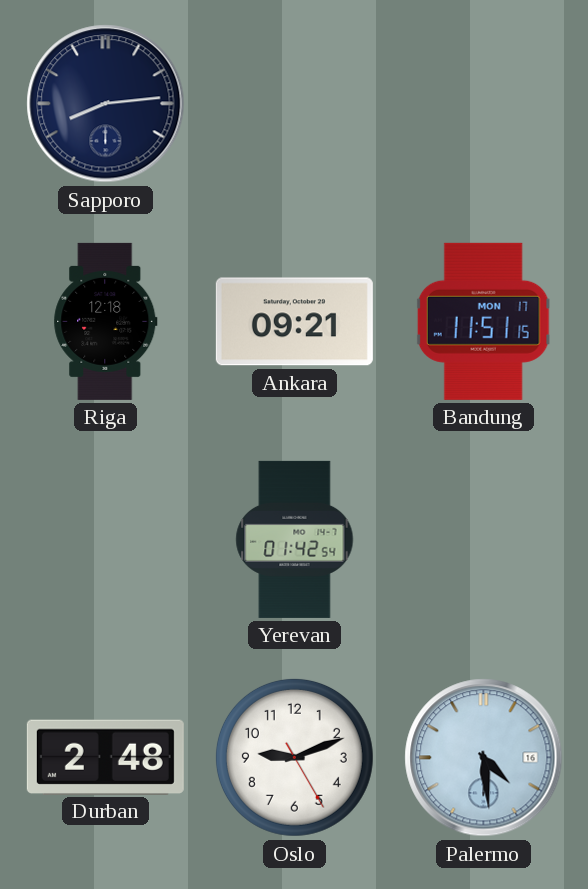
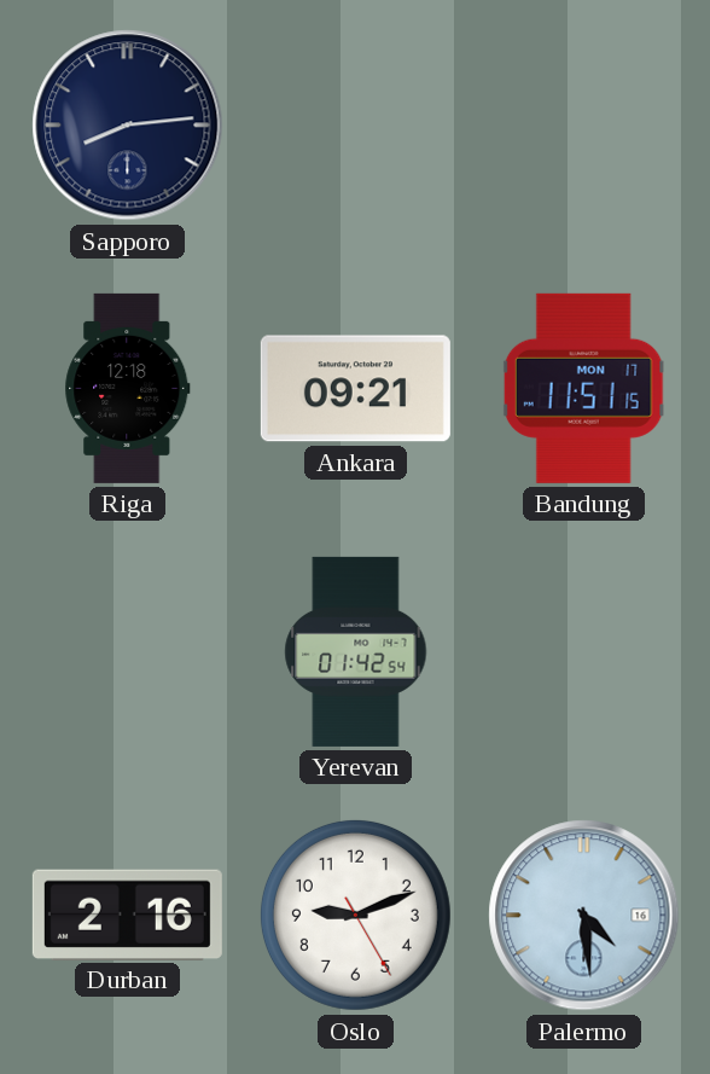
Durban: 2:48 -> 2:16 (127, 915)
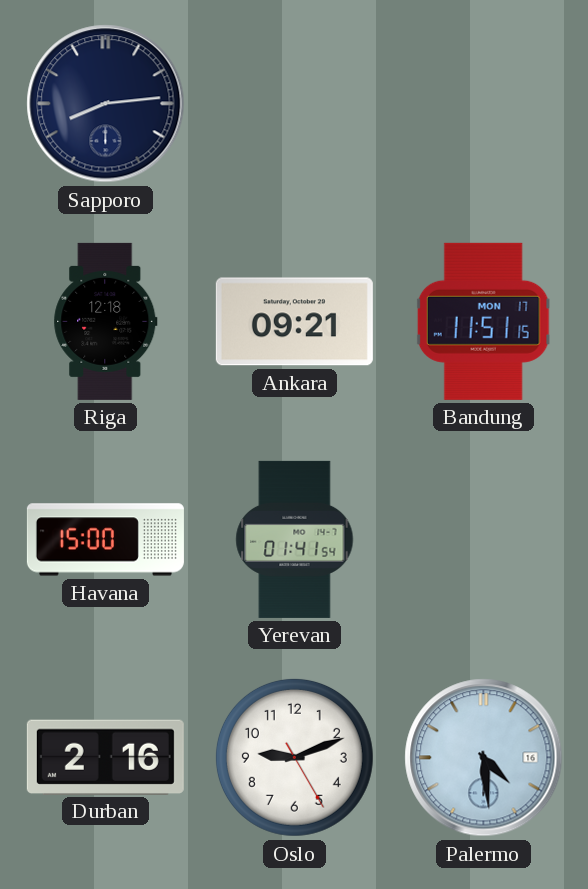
Havana: none -> 15:00 (105, 540)
Yerevan: 01:42 -> 01:41 (295, 539)
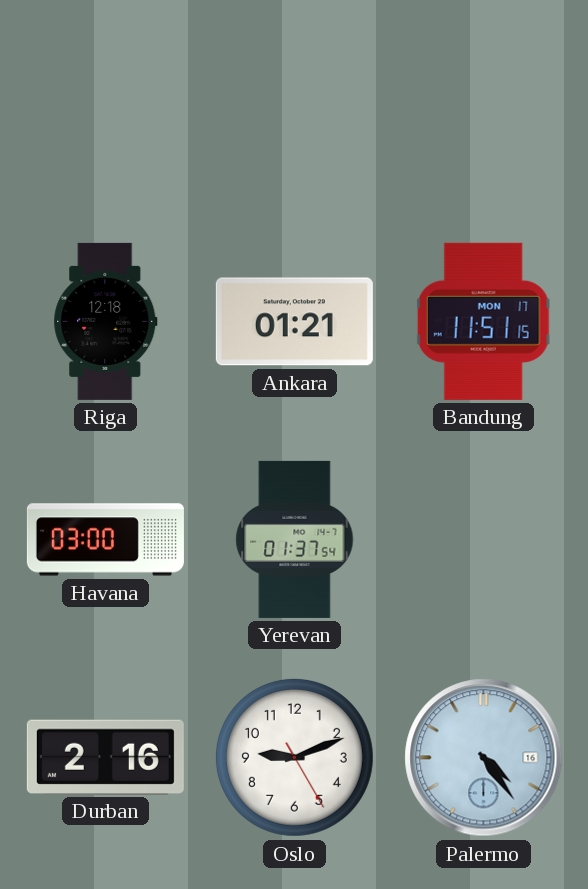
Sapporo: 8:14 -> none (106, 104)
Ankara: 09:21 -> 01:21 (294, 322)
Havana: 15:00 -> 03:00 (105, 540)
Yerevan: 01:41 -> 01:37 (295, 539)
Palermo: 4:29 -> 4:24 (484, 758)
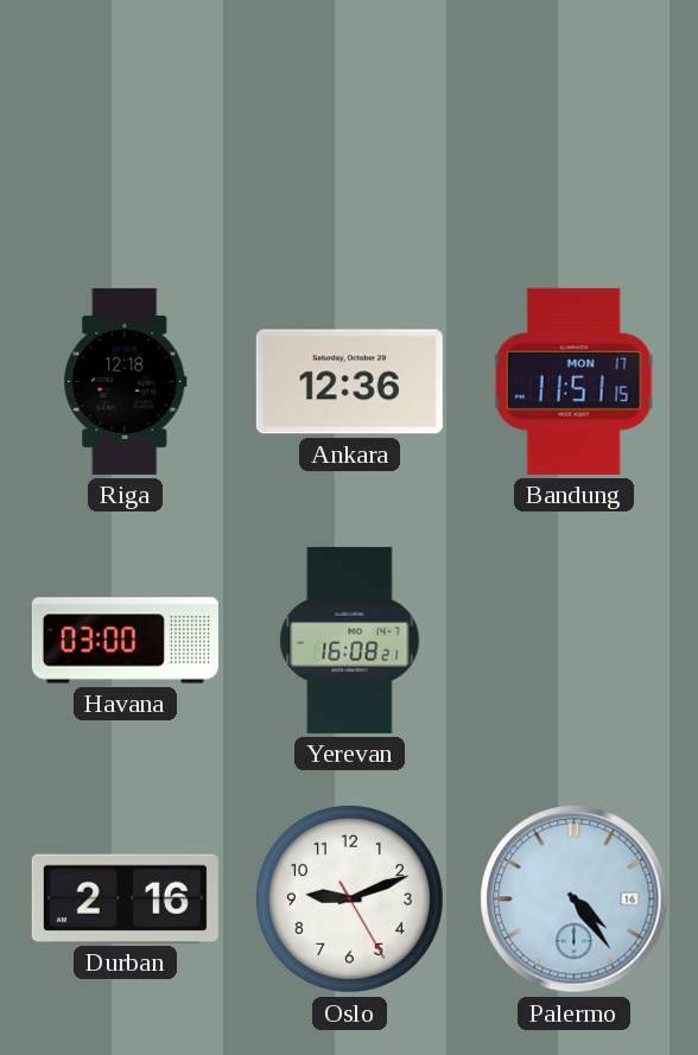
Ankara: 01:21 -> 12:36 (349, 382)
Yerevan: 01:37 -> 16:08 (350, 640)
